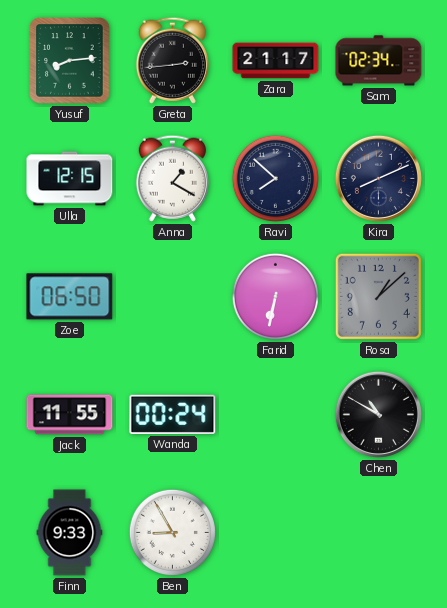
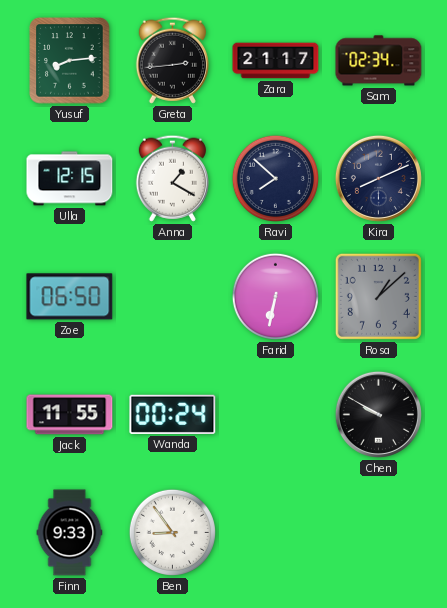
Chen: 10:50 -> 9:50 (378, 414)
Ben: 8:55 -> 8:54 (172, 532)
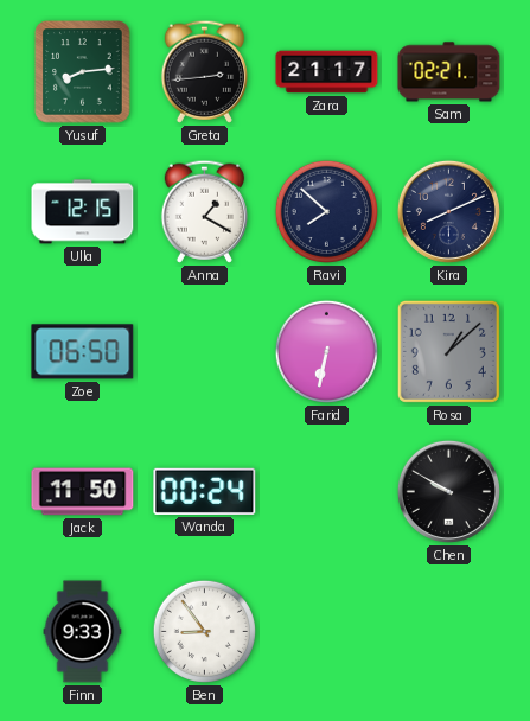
Sam: 02:34 -> 02:21 (449, 72)
Jack: 11:55 -> 11:50 (83, 492)
